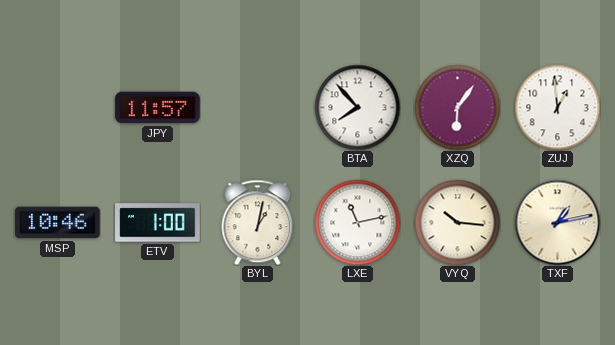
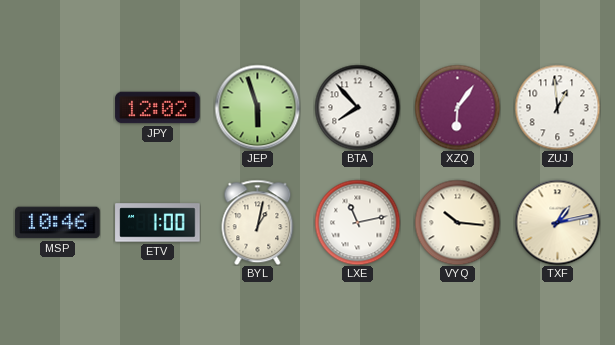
JPY: 11:57 -> 12:02 (158, 108)
JEP: none -> 5:57 (257, 107)
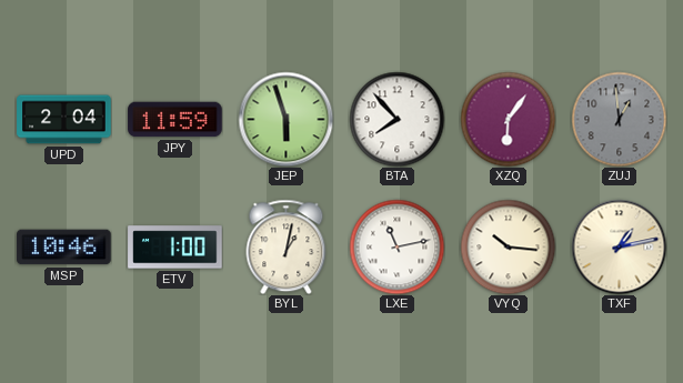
UPD: none -> 2:04 (64, 120)
JPY: 12:02 -> 11:59 (175, 120)
ZUJ dial: white -> grey (619, 119)
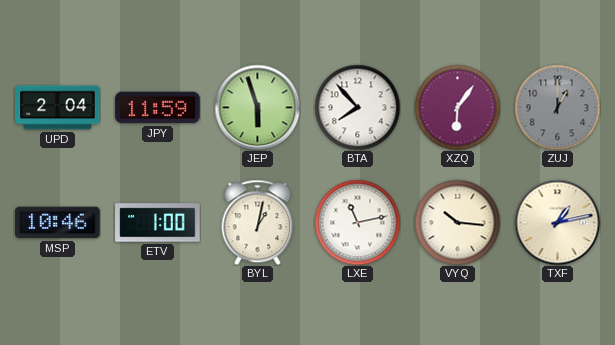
ZUJ: 12:59 -> 1:00 (557, 107)
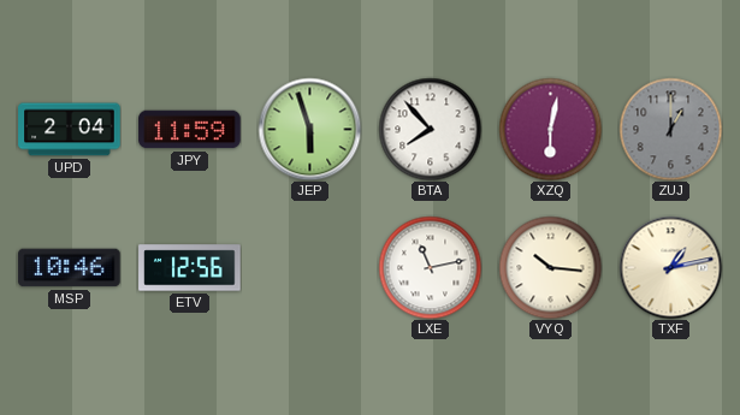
XZQ: 6:06 -> 6:02 (550, 129)
ETV: 1:00 -> 12:56 (190, 268)
BYL: 1:02 -> none (258, 222)
